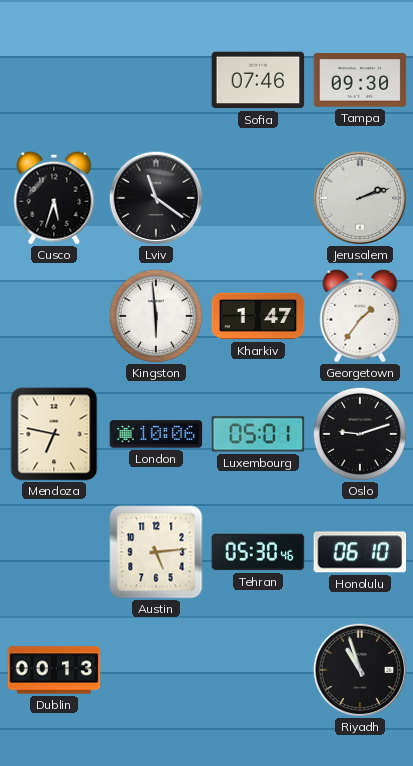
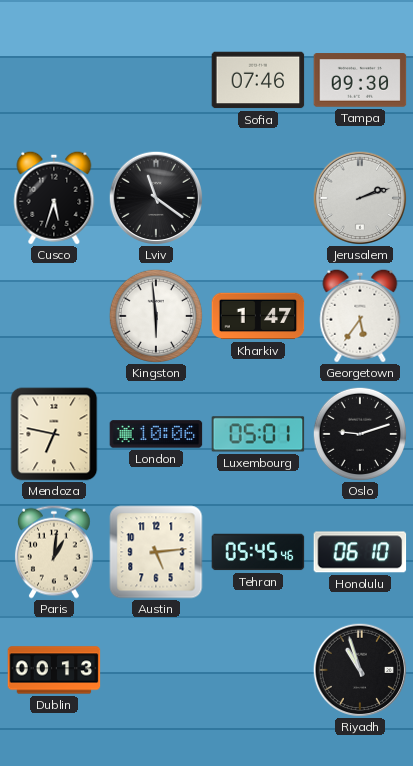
Georgetown: 1:36 -> 5:36 (360, 316)
Paris: none -> 1:01 (54, 552)
Tehran: 05:30 -> 05:45 (258, 552)
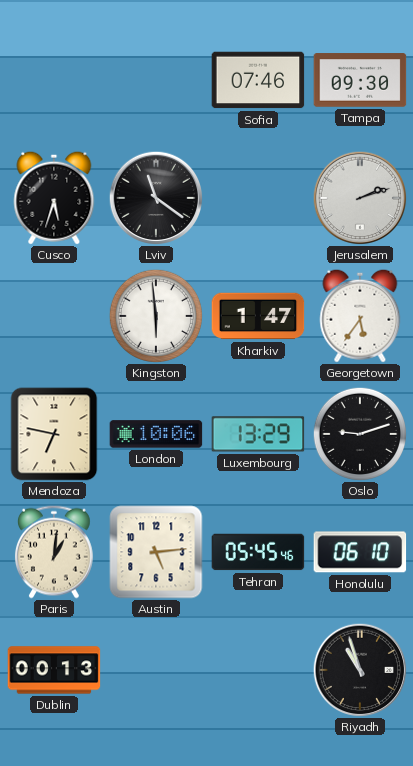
Luxembourg: 05:01 -> 13:29 (258, 434)
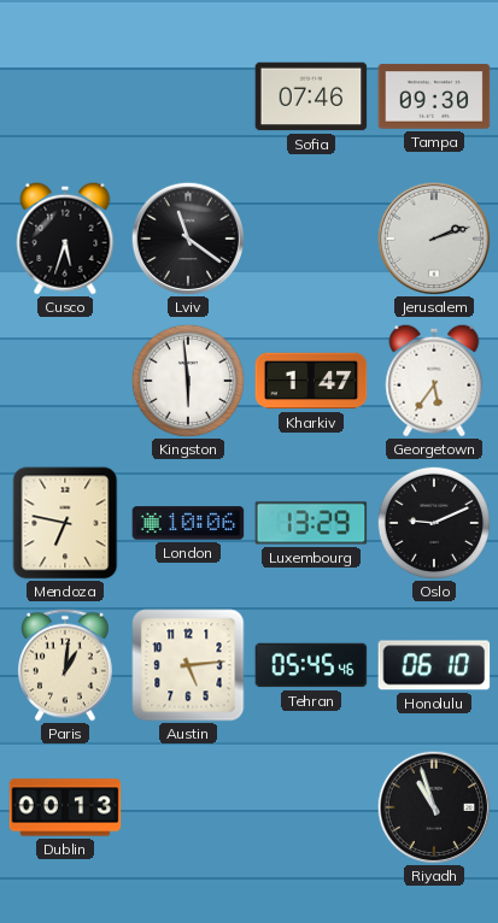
Oslo: 9:12 -> 9:11 (433, 522)
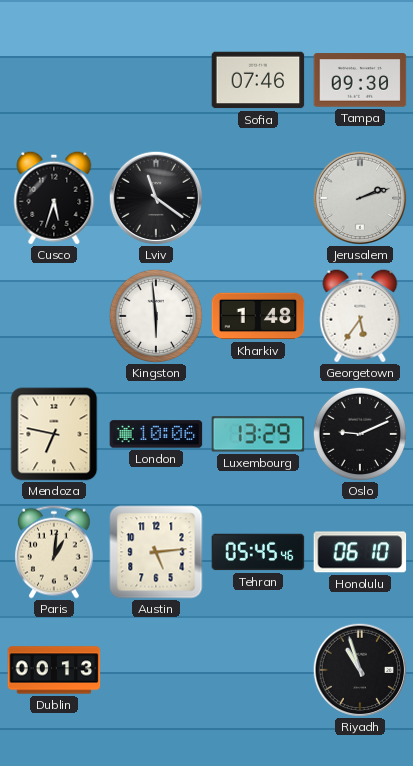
Kharkiv: 1:47 -> 1:48 (258, 316)
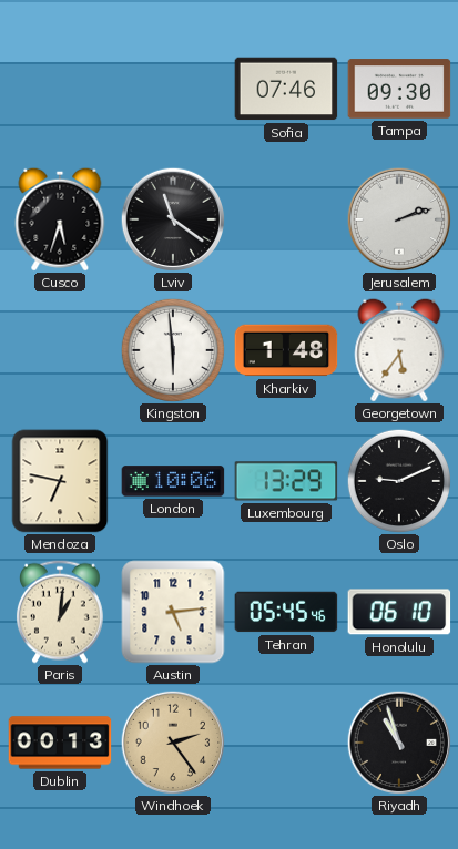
Windhoek: none -> 2:24 (173, 743)
